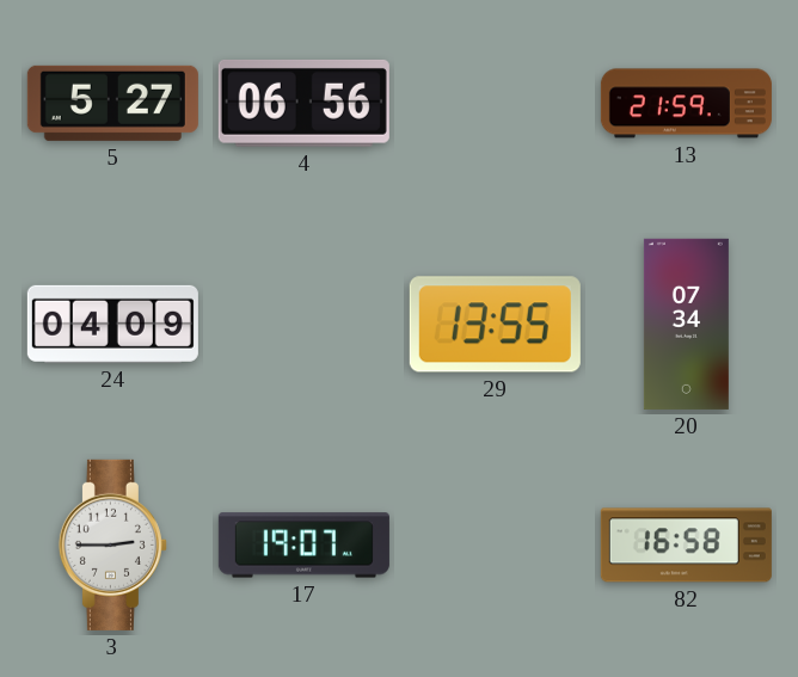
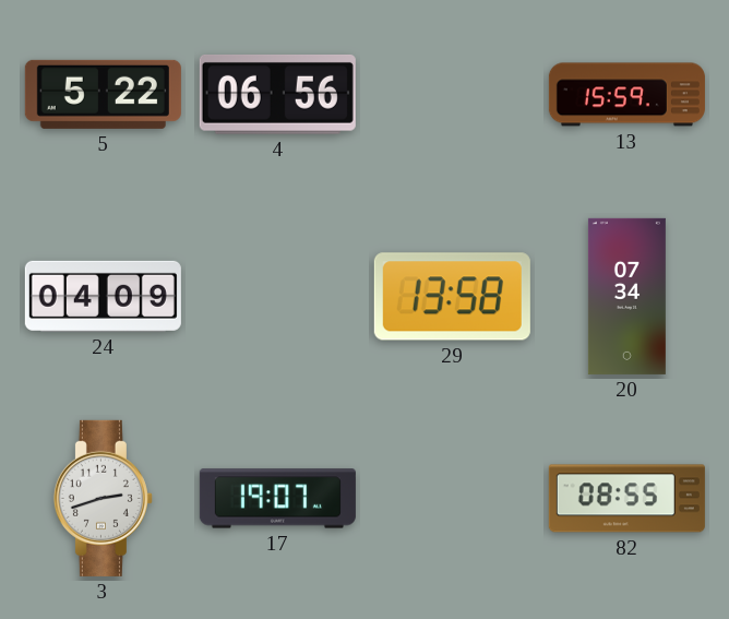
5: 5:27 -> 5:22 (103, 94)
13: 21:59 -> 15:59 (626, 95)
29: 13:55 -> 13:58 (452, 297)
3: 2:45 -> 2:42 (103, 498)
82: 16:58 -> 08:55 (626, 499)
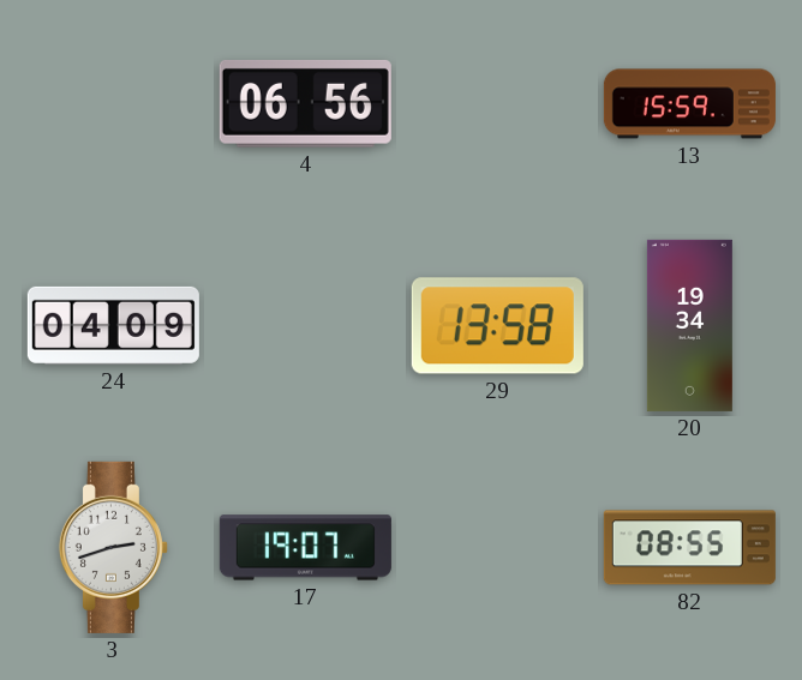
5: 5:22 -> none (103, 94)
20: 07:34 -> 19:34 (689, 325)
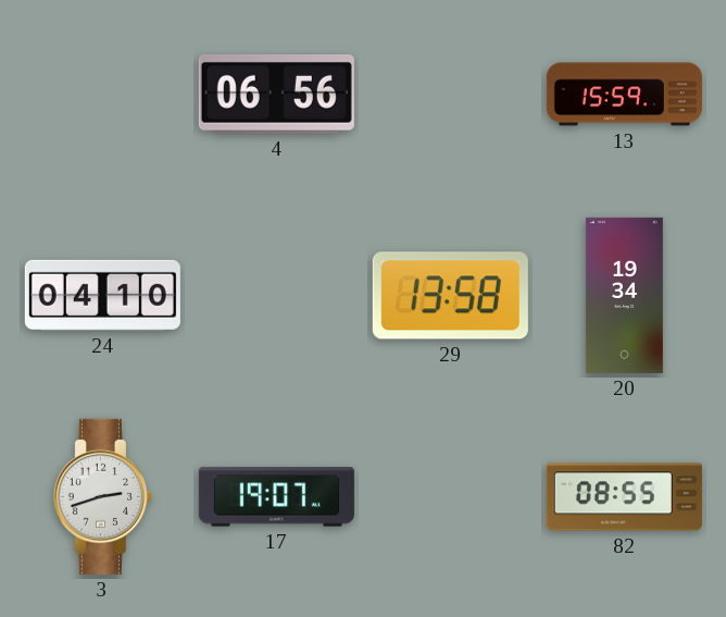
24: 04:09 -> 04:10 (102, 295)
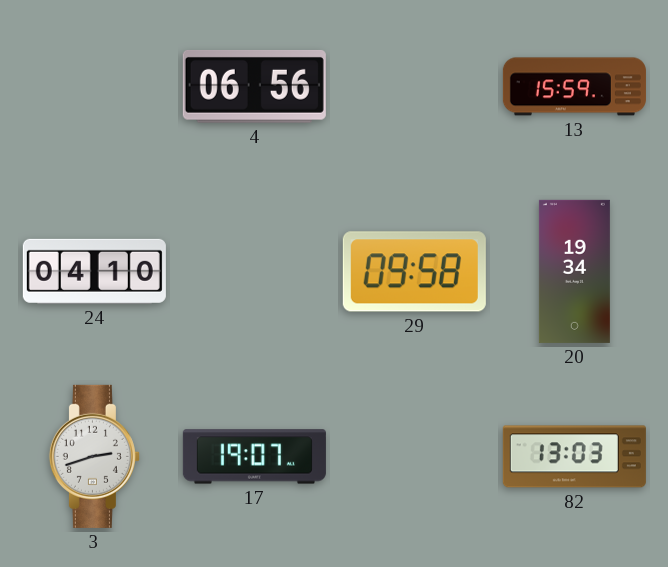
29: 13:58 -> 09:58 (414, 272)
82: 08:55 -> 13:03 (574, 457)
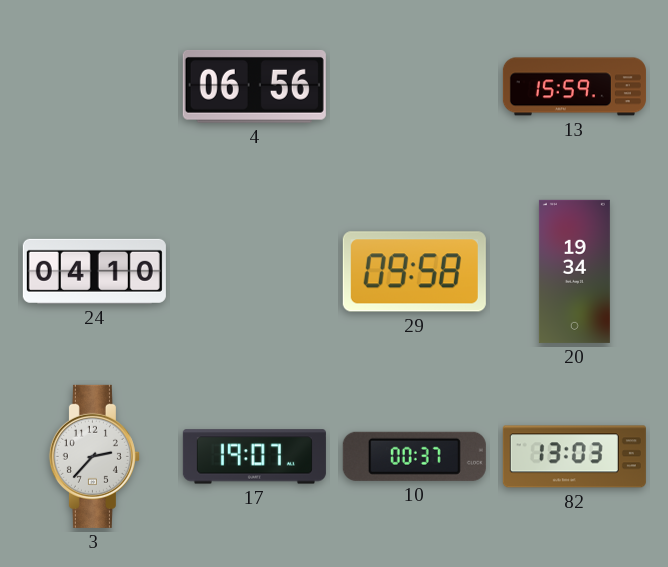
3: 2:42 -> 2:37 (94, 456)
10: none -> 00:37 (414, 456)
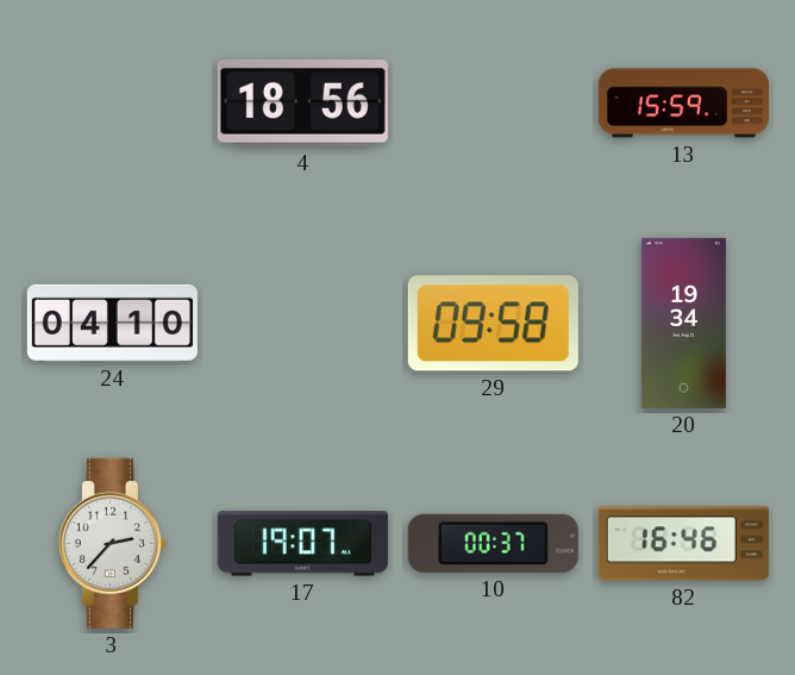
4: 06:56 -> 18:56 (302, 102)
82: 13:03 -> 16:46 (683, 544)
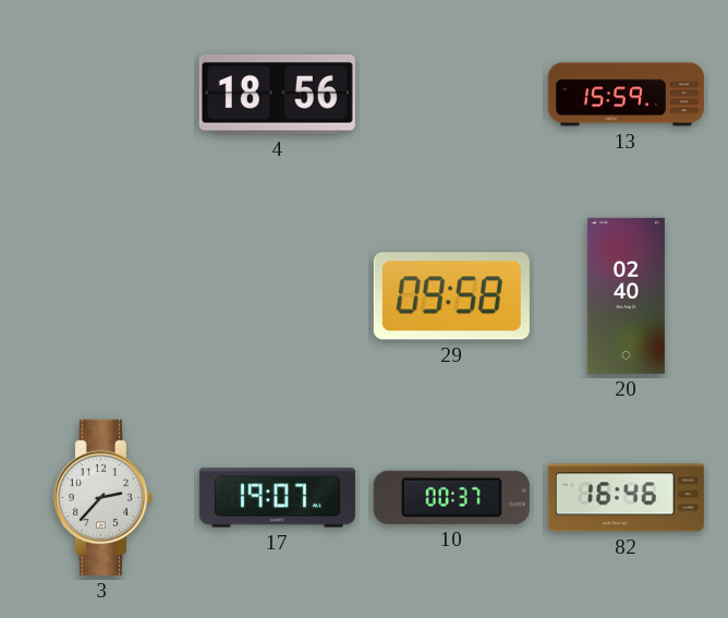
24: 04:10 -> none (112, 323)
20: 19:34 -> 02:40 (626, 295)
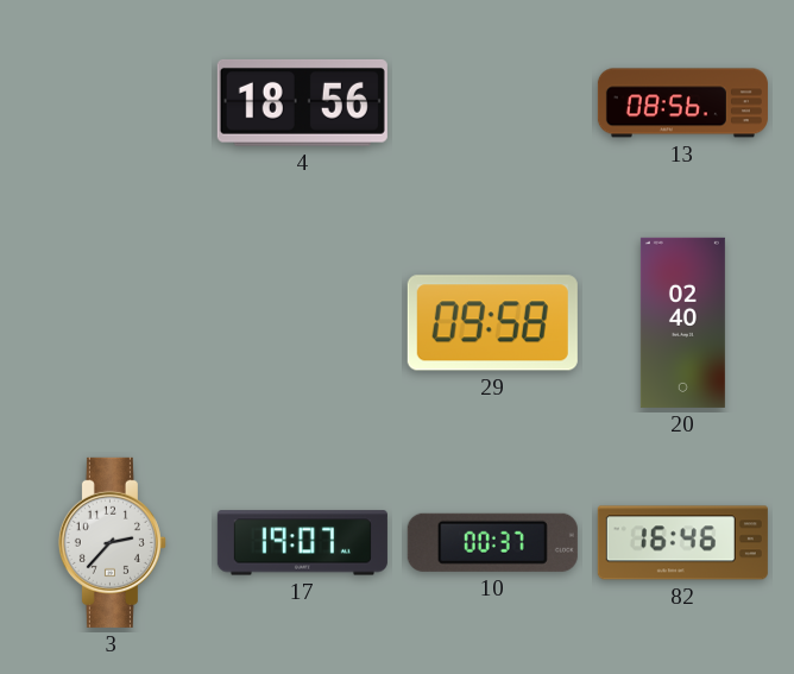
13: 15:59 -> 08:56 (682, 103)
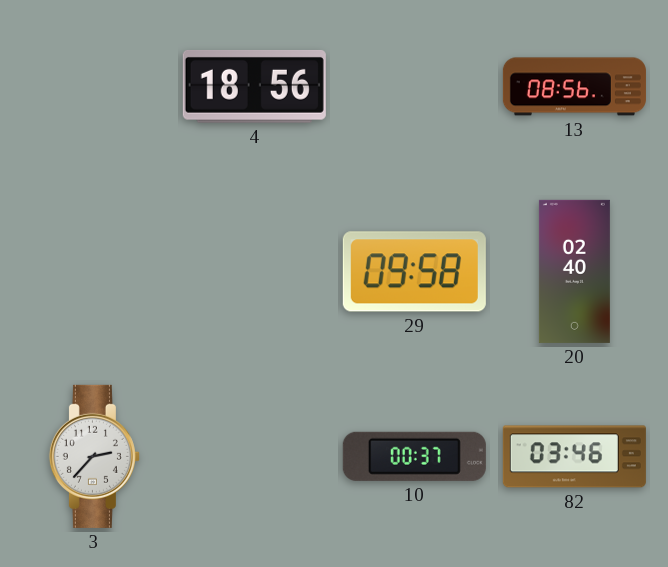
17: 19:07 -> none (302, 543)
82: 16:46 -> 03:46 (574, 457)
